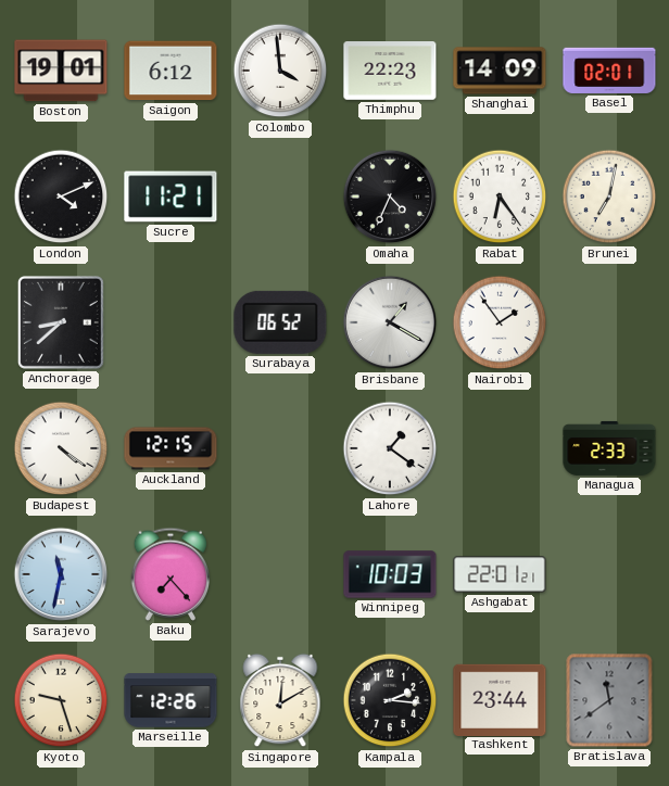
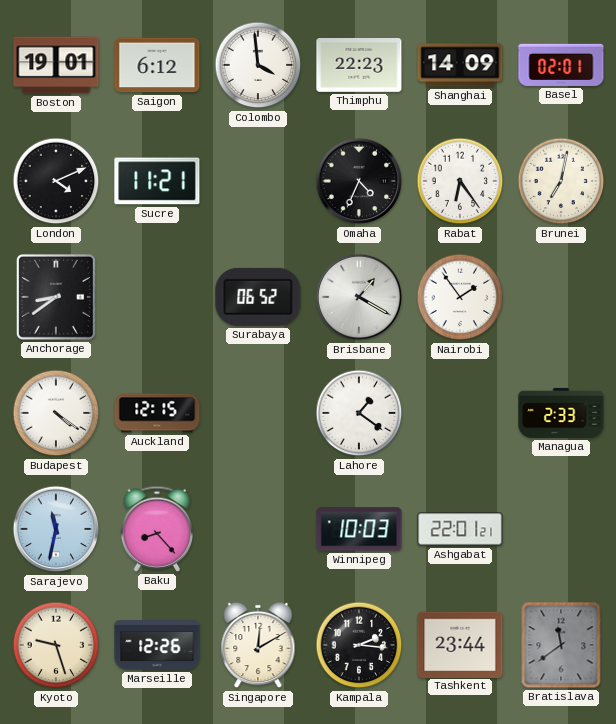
Anchorage: 8:38 -> 8:39 (56, 297)
Baku: 7:23 -> 8:23 (157, 529)
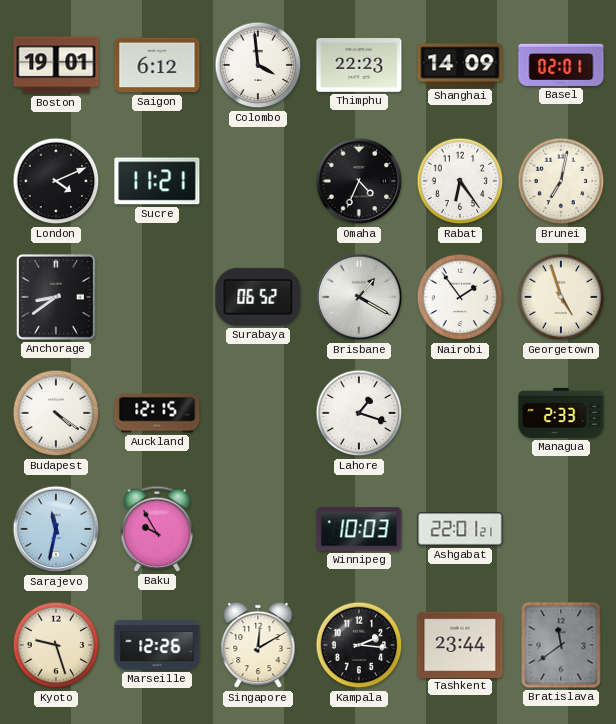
Georgetown: none -> 4:57 (561, 297)
Lahore: 1:21 -> 1:18 (359, 413)
Baku: 8:23 -> 9:55 (157, 529)
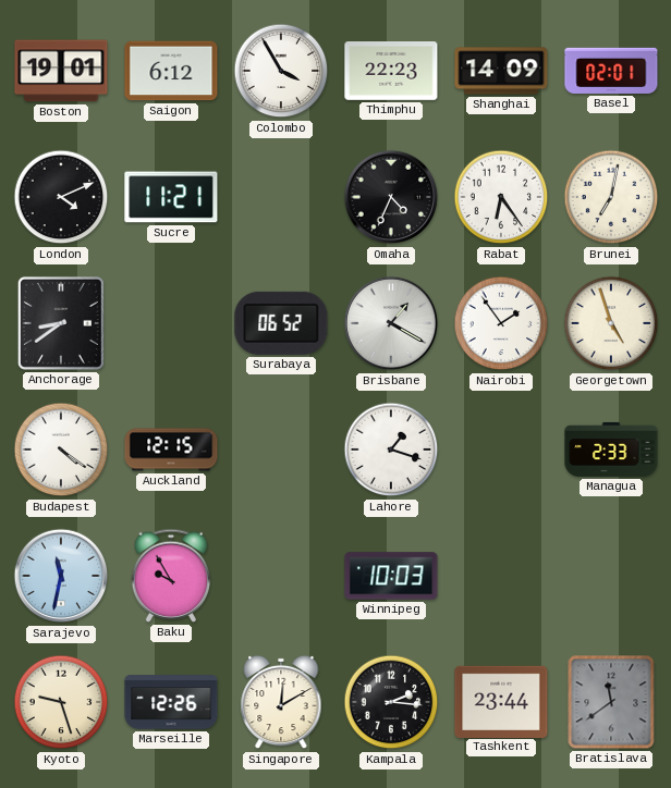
Colombo: 3:59 -> 3:55 (281, 71)
Ashgabat: 22:01 -> none (460, 529)
